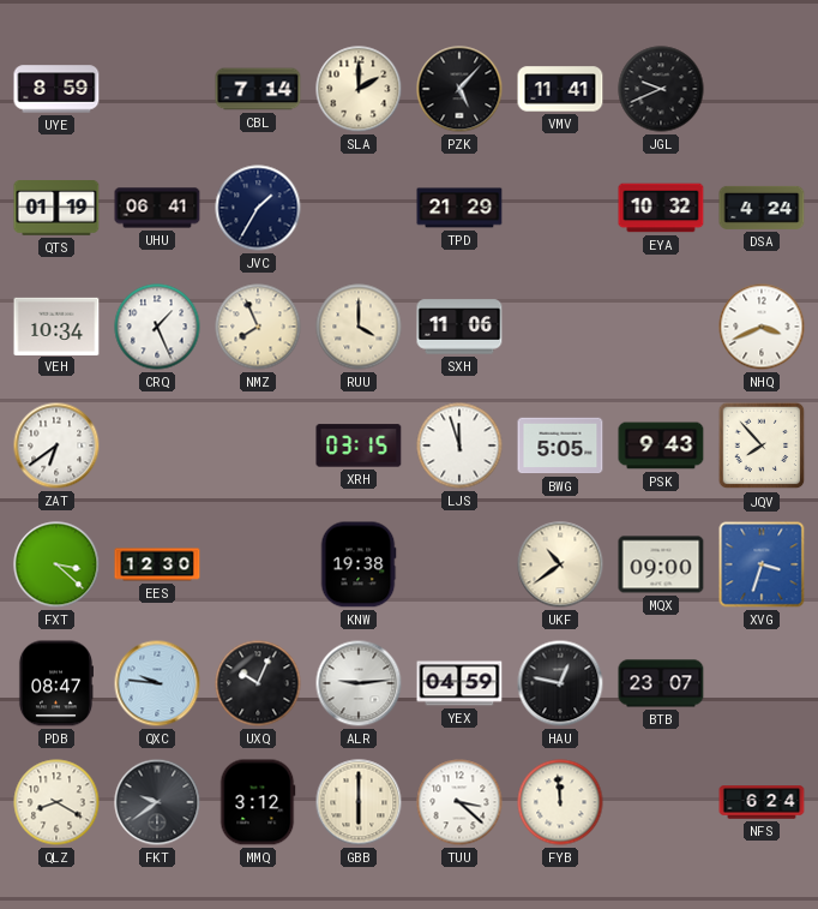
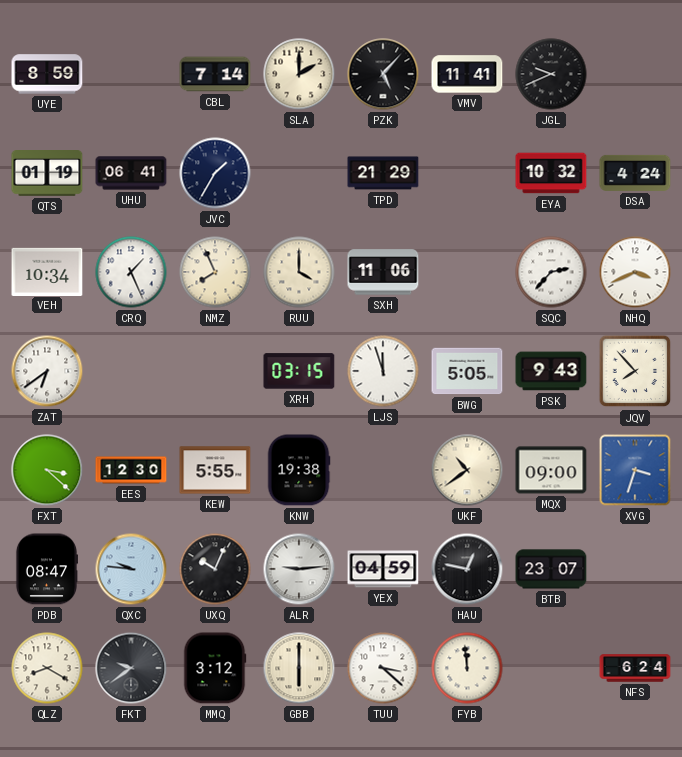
SQC: none -> 2:37 (551, 272)
KEW: none -> 5:55 (215, 470)
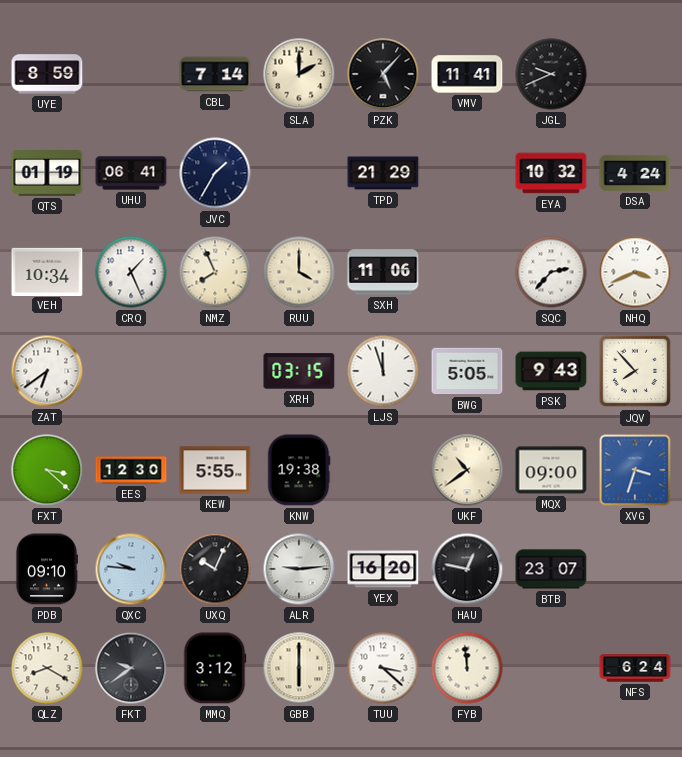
PDB: 08:47 -> 09:10 (46, 569)
YEX: 04:59 -> 16:20 (383, 569)
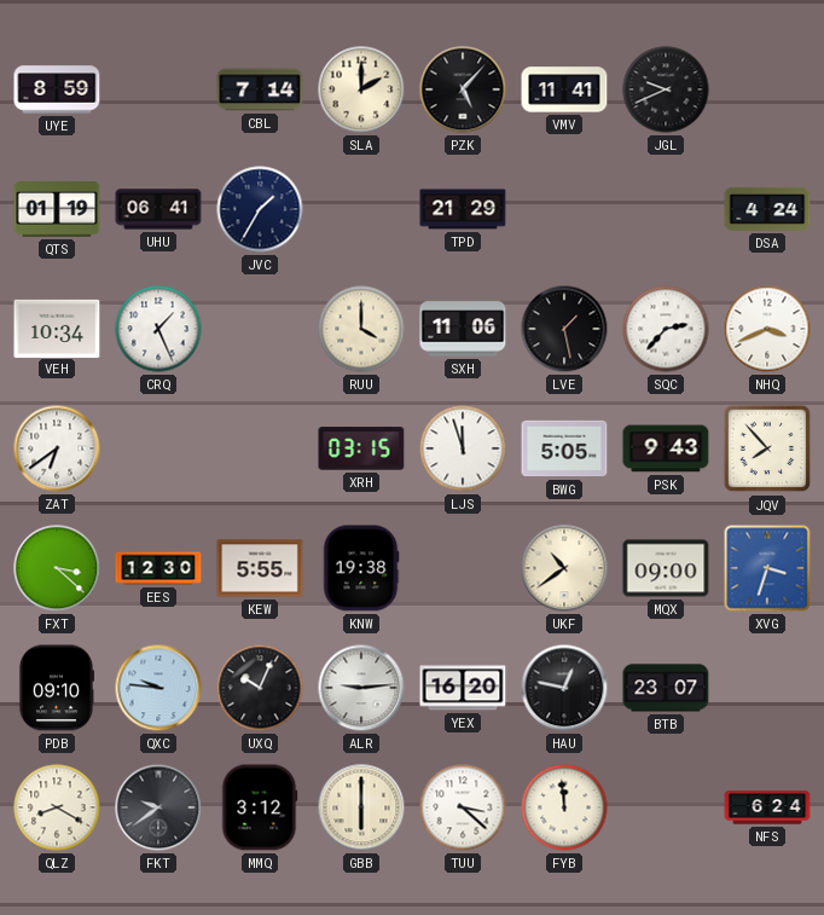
EYA: 10:32 -> none (551, 173)
NMZ: 7:56 -> none (215, 272)
LVE: none -> 1:28 (564, 329)
